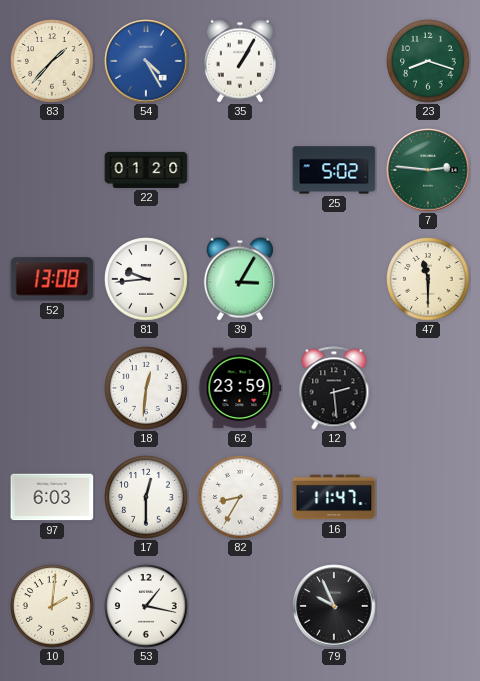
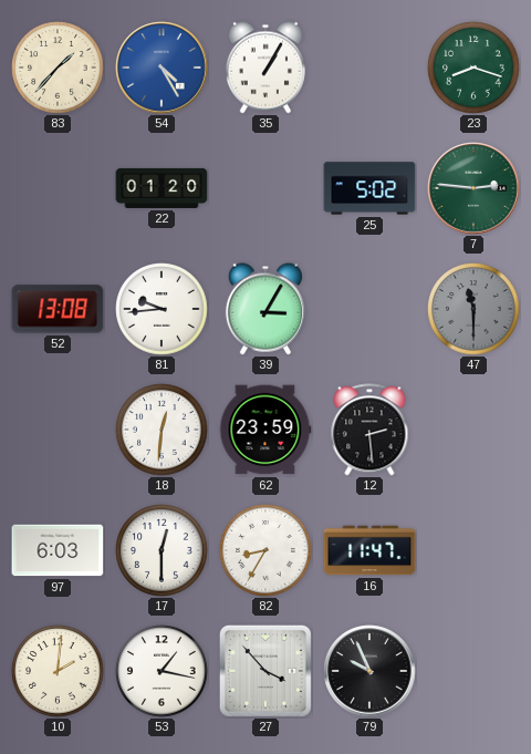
47 dial: cream -> grey (473, 309)
27: none -> 3:53 (265, 671)
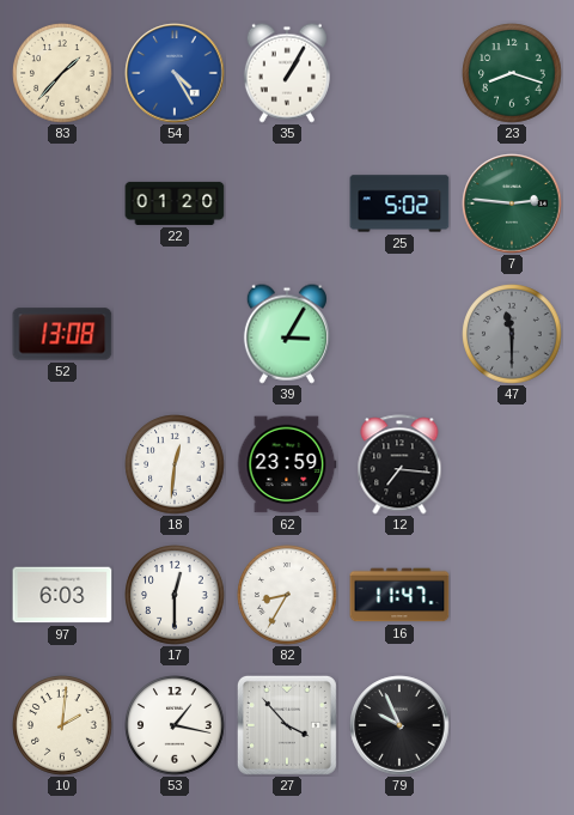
81: 9:44 -> none (162, 309)
12: 2:29 -> 7:16 (399, 464)
